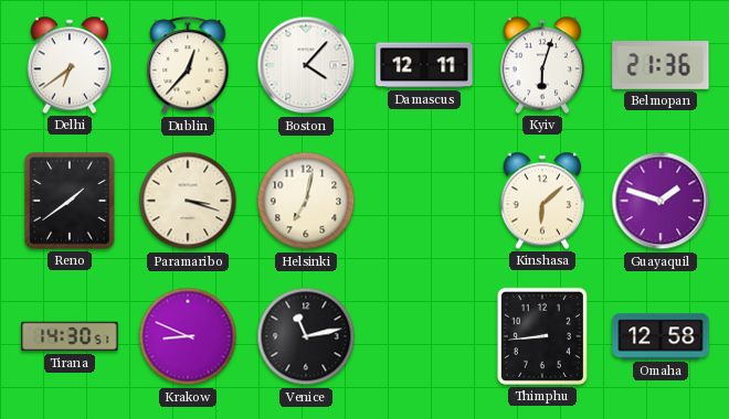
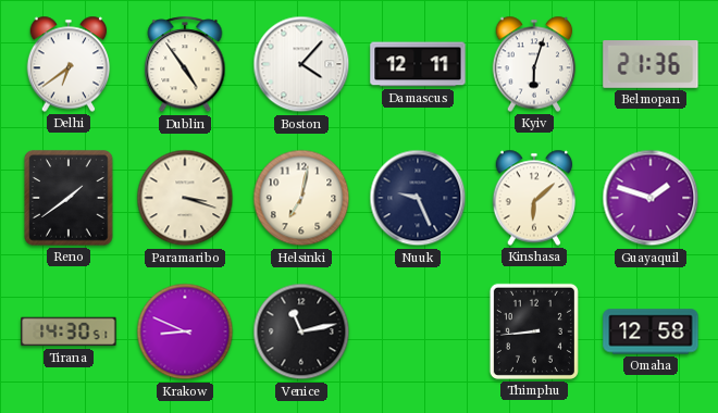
Dublin: 12:37 -> 4:54 (185, 65)
Nuuk: none -> 9:26 (418, 198)
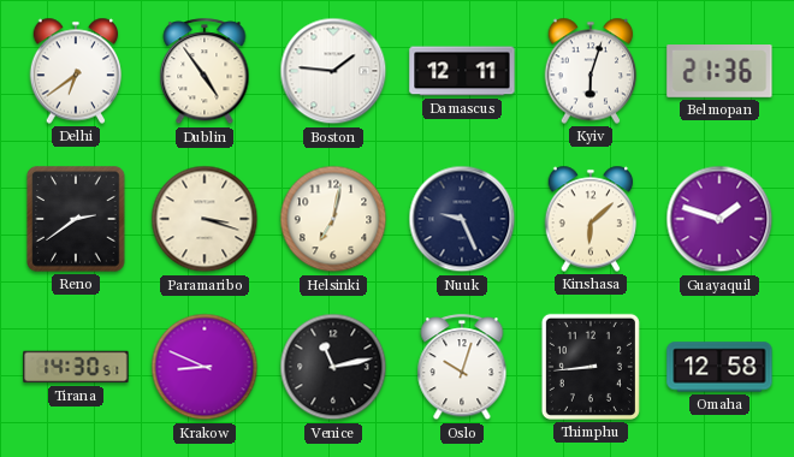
Boston: 4:07 -> 1:46 (333, 71)
Reno: 1:39 -> 2:39 (76, 219)
Oslo: none -> 10:03 (462, 368)
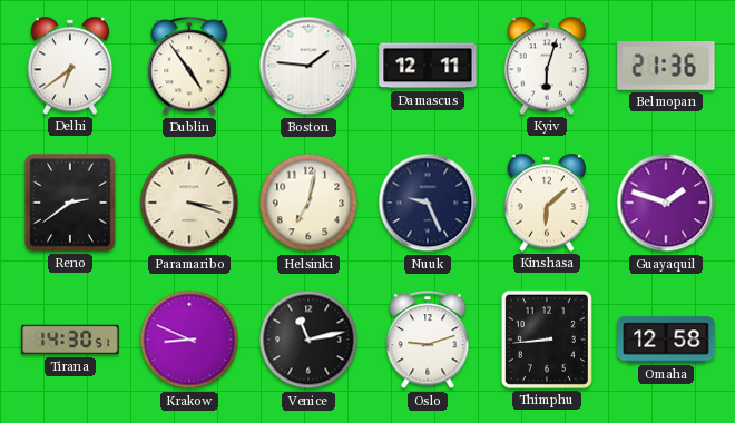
Oslo: 10:03 -> 9:12 (428, 341)
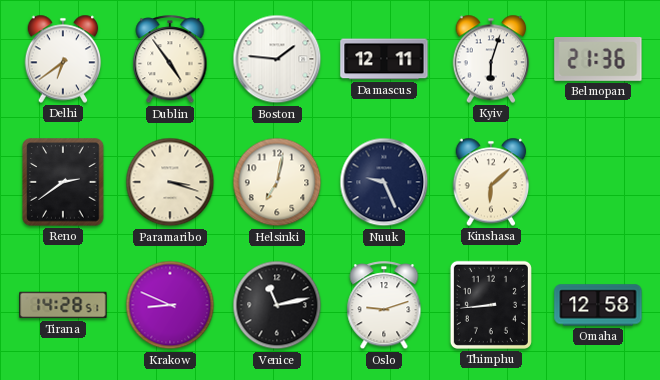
Guayaquil: 1:48 -> none (666, 203)
Tirana: 14:30 -> 14:28 (63, 305)
